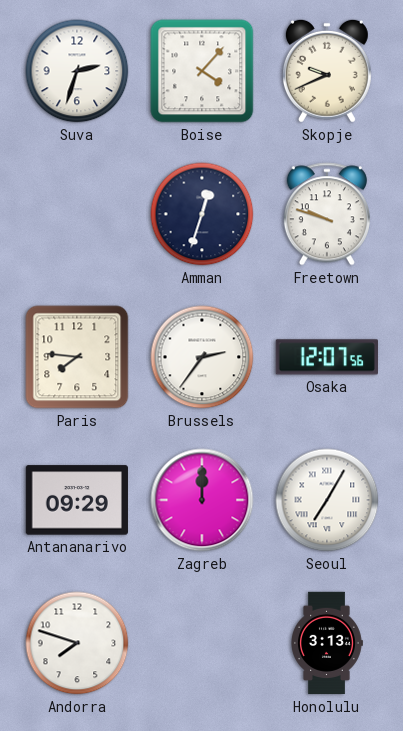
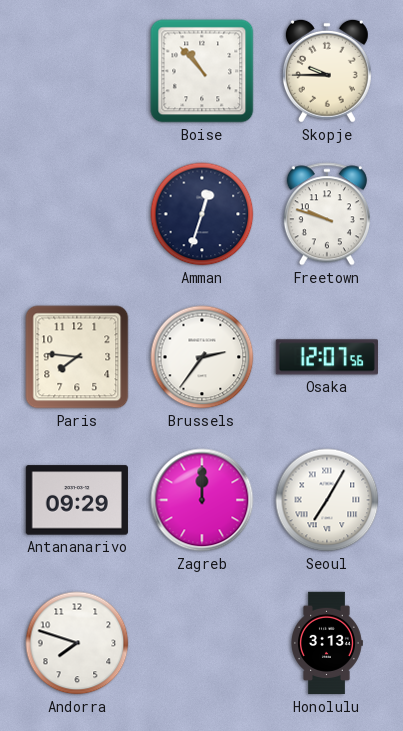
Suva: 2:33 -> none (77, 71)
Boise: 4:07 -> 10:53 (202, 71)
Skopje: 9:41 -> 9:45 (327, 71)
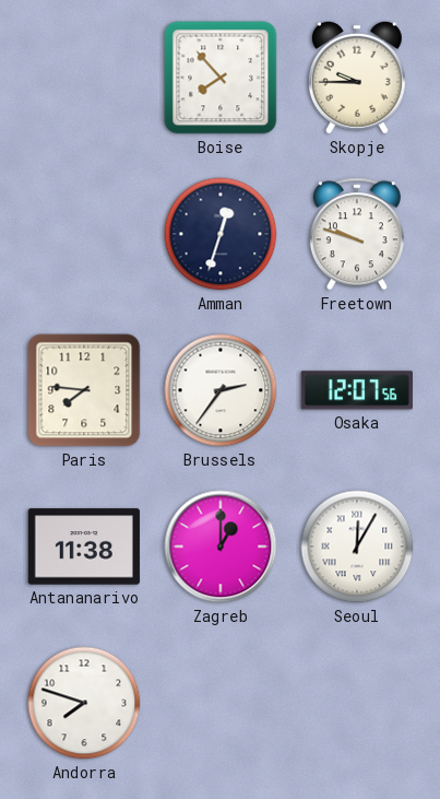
Boise: 10:53 -> 7:53 (221, 78)
Antananarivo: 09:29 -> 11:38 (84, 547)
Zagreb: 12:00 -> 1:00 (221, 547)
Seoul: 7:05 -> 12:05 (357, 547)
Honolulu: 3:13 -> none (327, 643)
